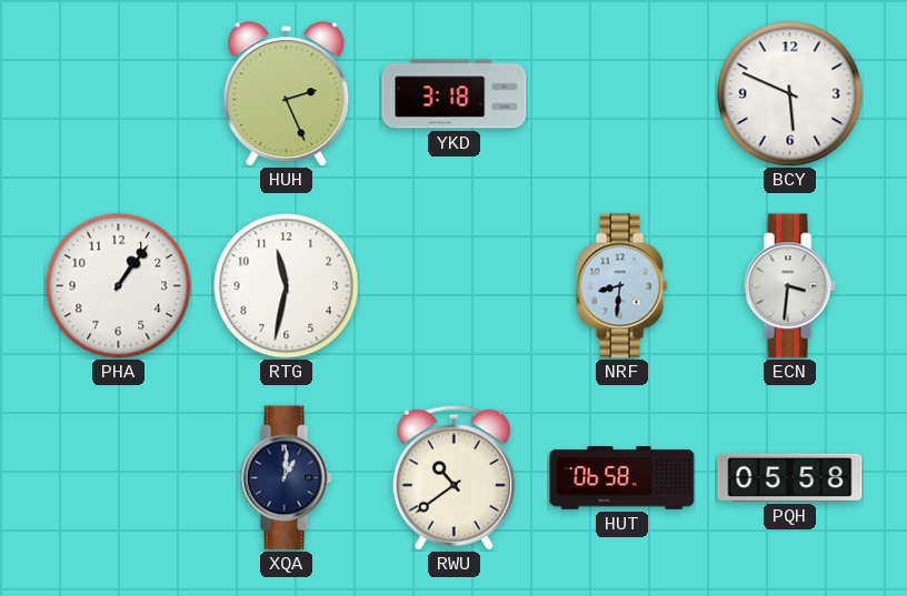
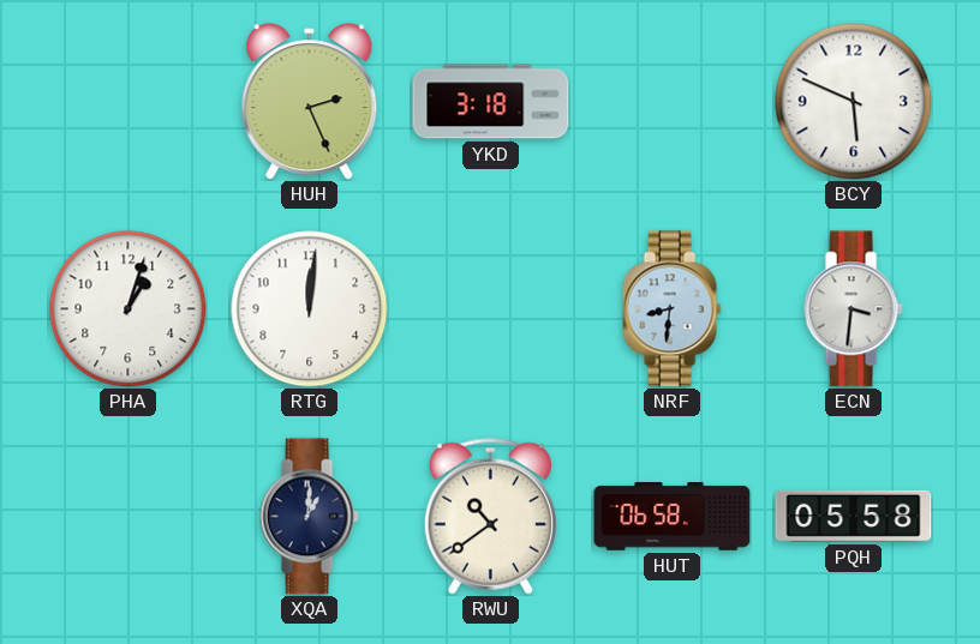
PHA: 1:06 -> 1:03 (129, 309)
RTG: 11:32 -> 12:01 (310, 309)
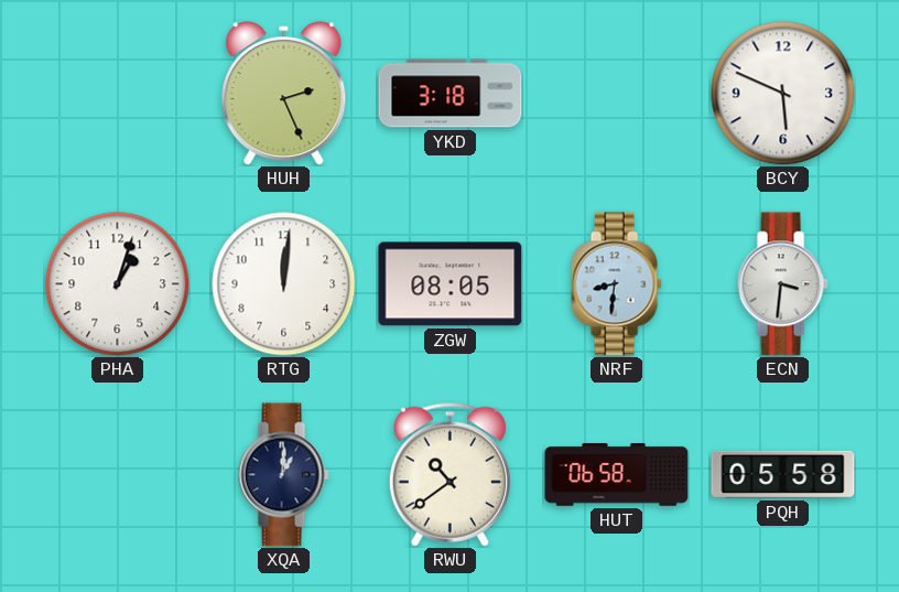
ZGW: none -> 08:05 (451, 284)
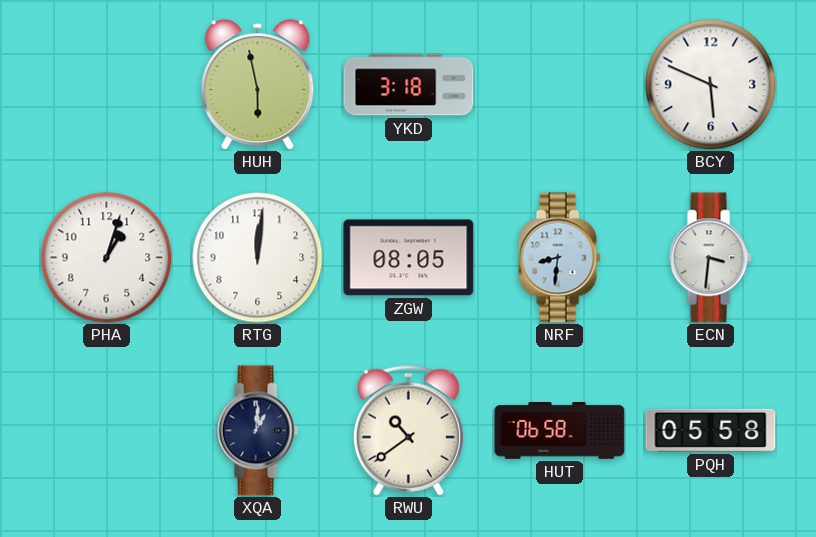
HUH: 2:26 -> 5:58 (258, 85)
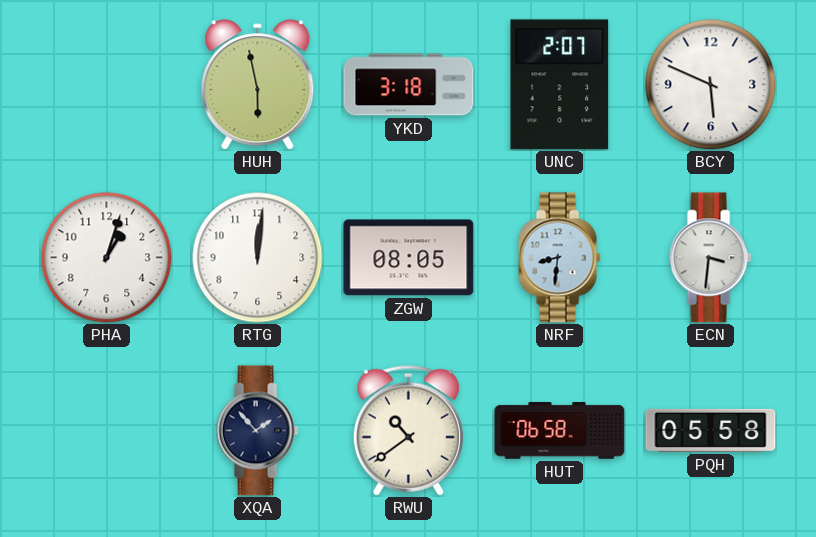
UNC: none -> 2:07 (560, 85)
XQA: 1:01 -> 1:53 (257, 431)
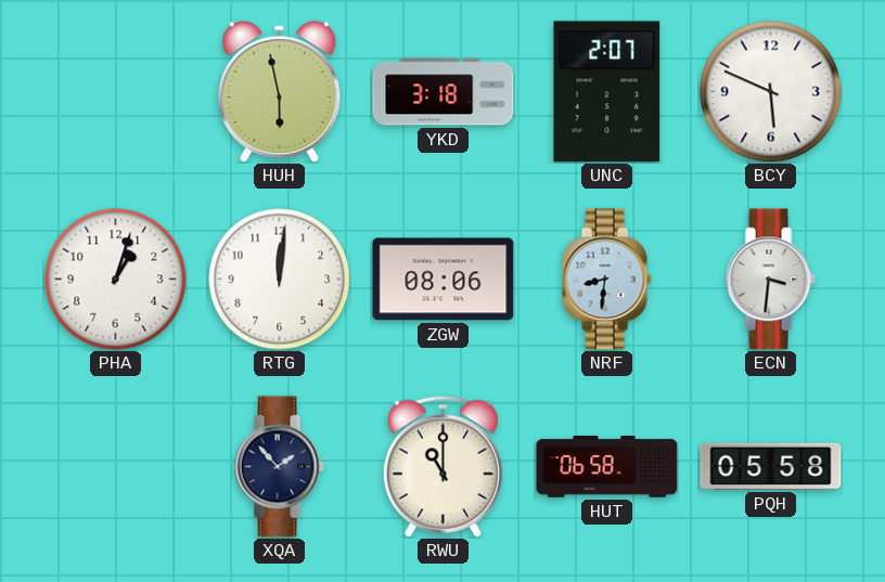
ZGW: 08:05 -> 08:06 (444, 280)
RWU: 10:39 -> 11:00 (442, 466)
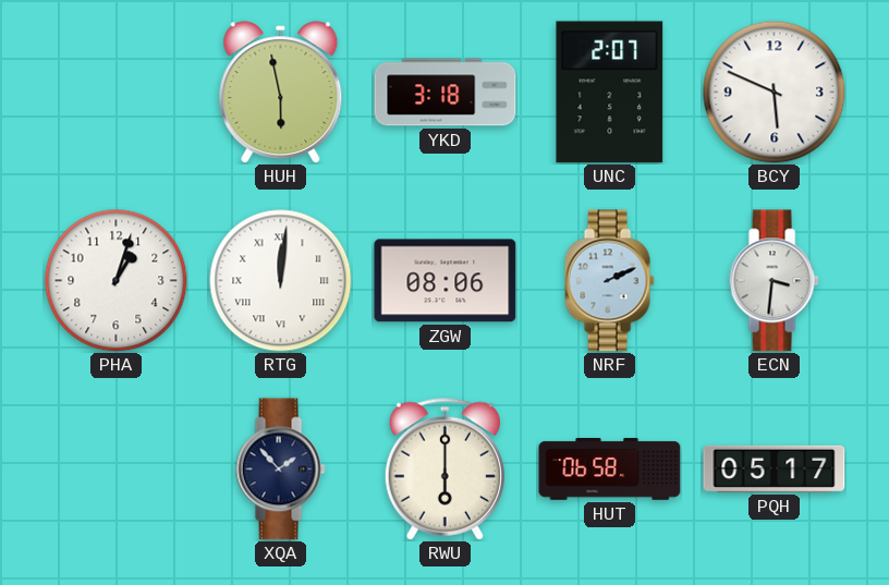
RTG numerals: Arabic -> Roman (281, 281)
NRF: 8:31 -> 2:11 (609, 281)
RWU: 11:00 -> 6:00 (444, 468)
PQH: 05:58 -> 05:17 (775, 468)
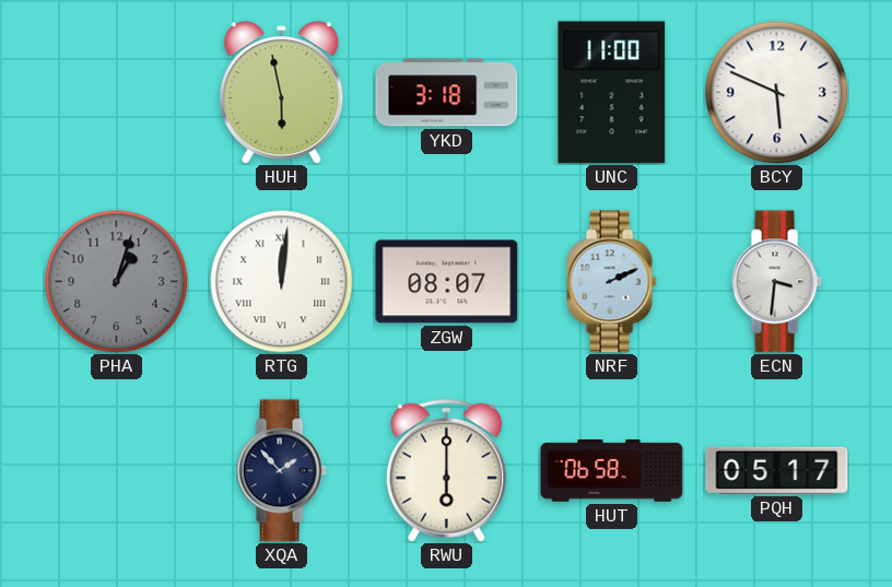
UNC: 2:07 -> 11:00 (612, 93)
PHA dial: white -> grey (117, 282)
ZGW: 08:06 -> 08:07 (447, 282)
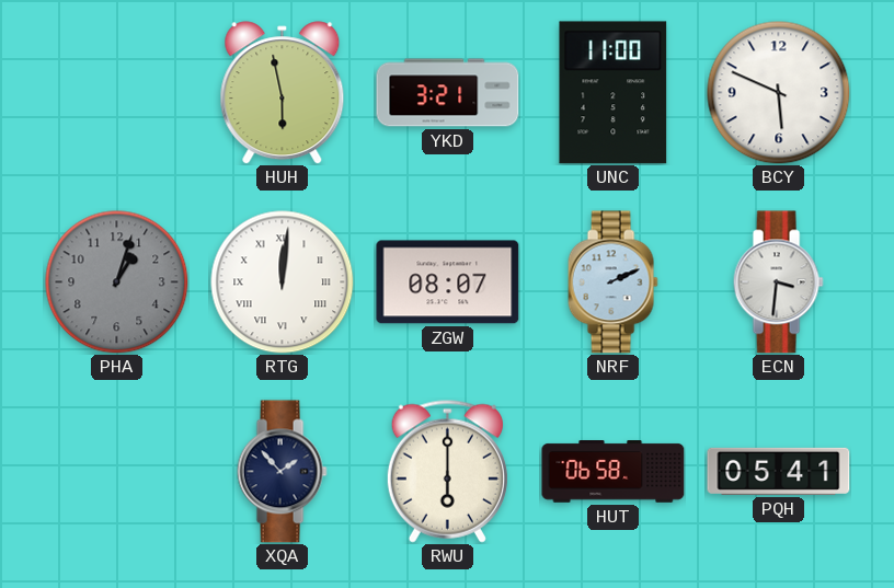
YKD: 3:18 -> 3:21 (448, 93)
PQH: 05:17 -> 05:41 (779, 471)
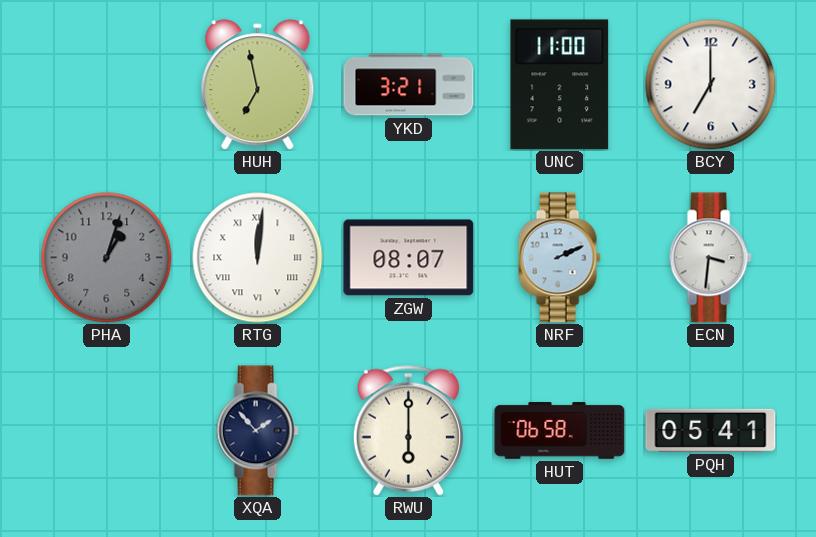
HUH: 5:58 -> 6:58 (258, 85)
BCY: 5:49 -> 7:00 (711, 85)
